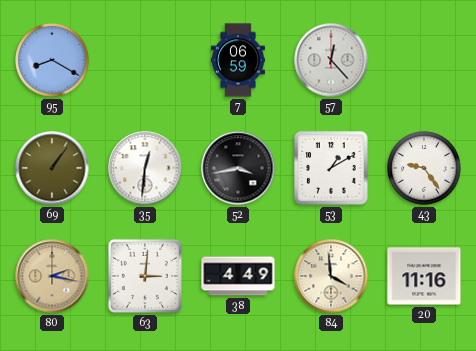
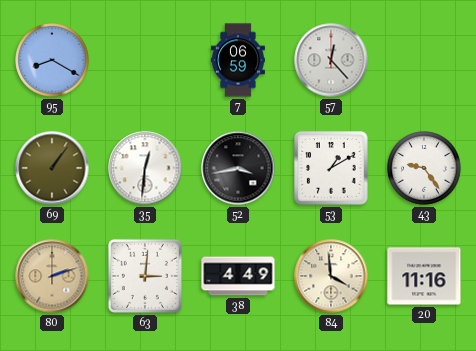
80: 2:17 -> 2:12 (52, 276)
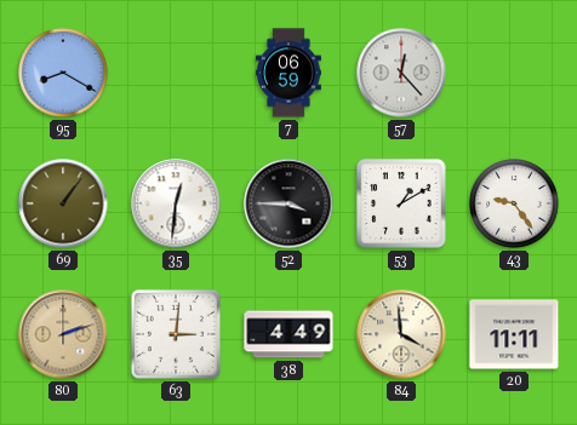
52: 3:43 -> 3:45 (288, 203)
20: 11:16 -> 11:11 (514, 334)
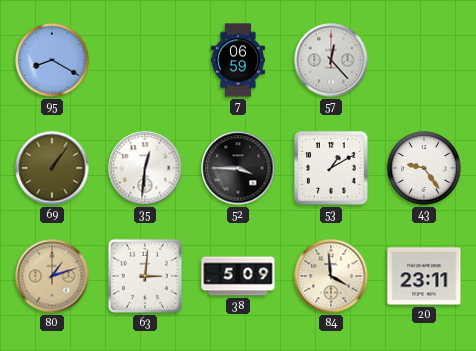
80: 2:12 -> 1:12 (52, 276)
38: 4:49 -> 5:09 (238, 276)
20: 11:11 -> 23:11 (424, 276)
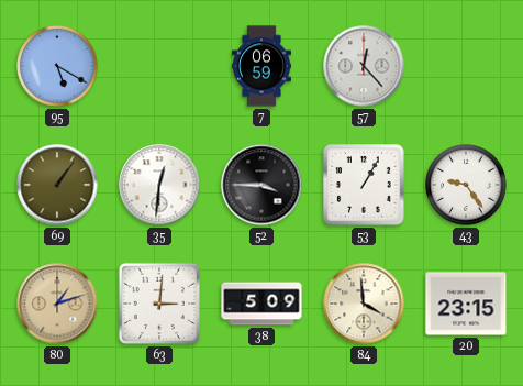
95: 8:20 -> 5:20 (57, 66)
53: 1:10 -> 1:05 (364, 185)
20: 23:11 -> 23:15 (466, 304)
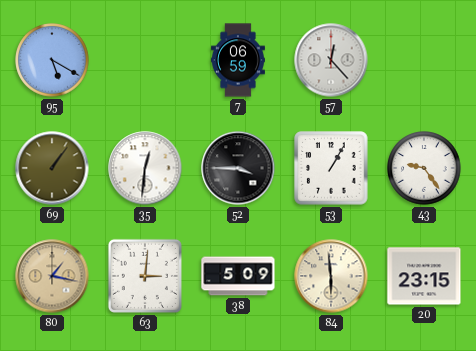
80: 1:12 -> 1:17 (52, 276)
84: 3:59 -> 5:59 (331, 276)
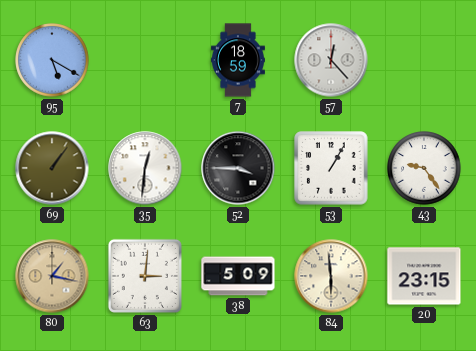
7: 06:59 -> 18:59 (238, 60)
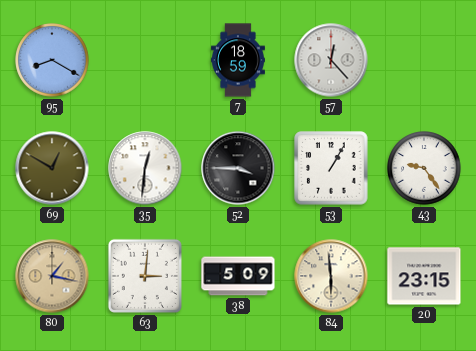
95: 5:20 -> 8:20 (52, 60)
69: 1:06 -> 12:50 (52, 168)
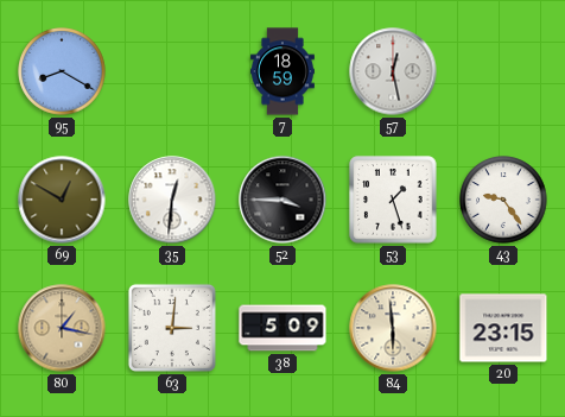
57: 12:23 -> 12:28 (393, 71)
53: 1:05 -> 1:27 (393, 200)
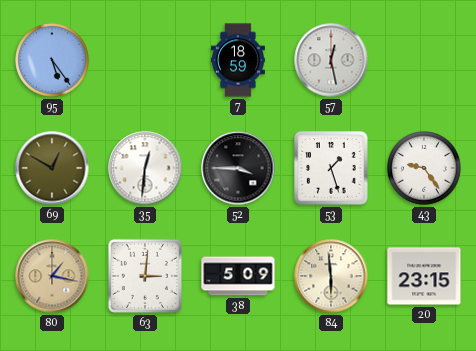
95: 8:20 -> 5:24 (52, 60)
